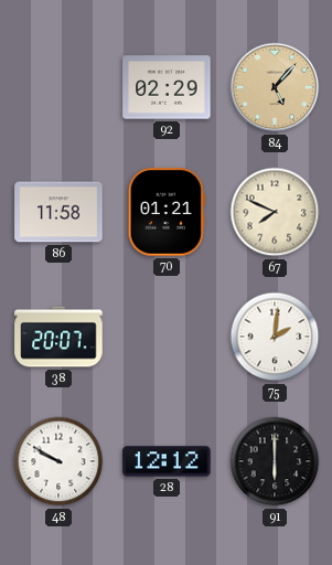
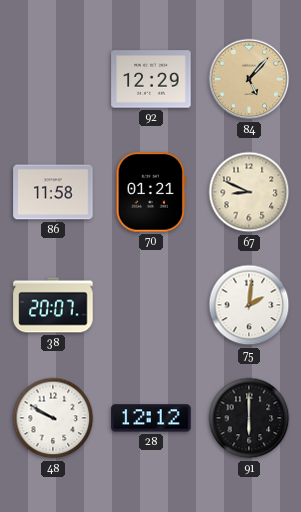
92: 02:29 -> 12:29 (151, 79)
67: 7:49 -> 8:49 (249, 192)
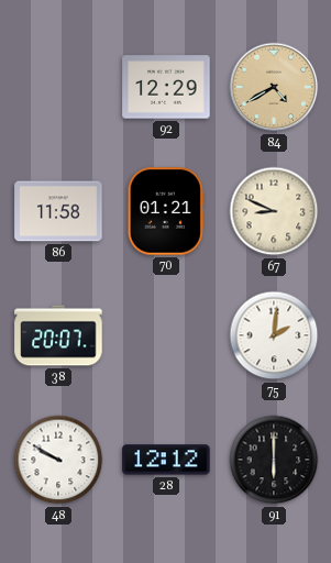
84: 5:07 -> 4:40 (274, 87)
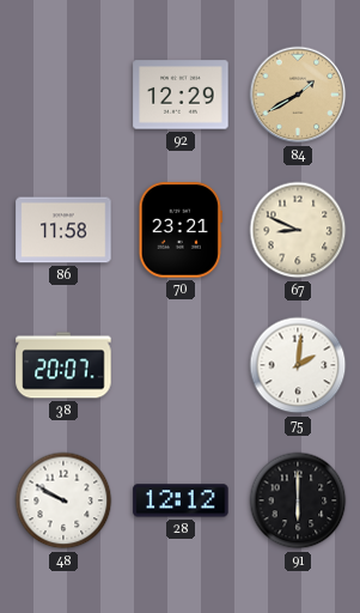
84: 4:40 -> 1:40 (298, 95)
70: 01:21 -> 23:21 (181, 230)
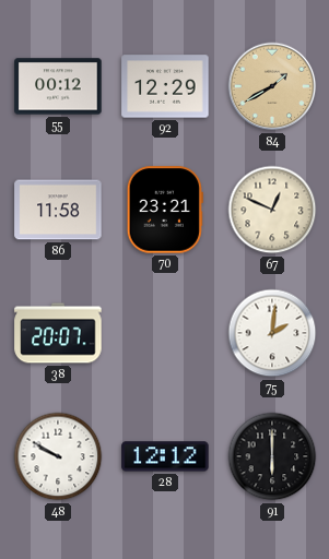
55: none -> 00:12 (58, 86)
67: 8:49 -> 12:49 (272, 210)
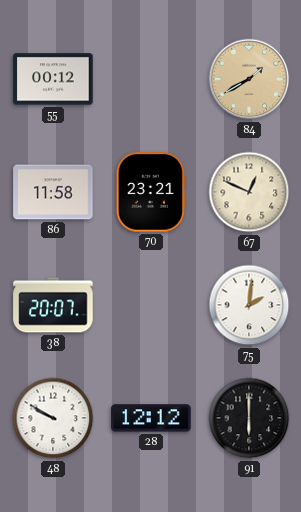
92: 12:29 -> none (165, 86)
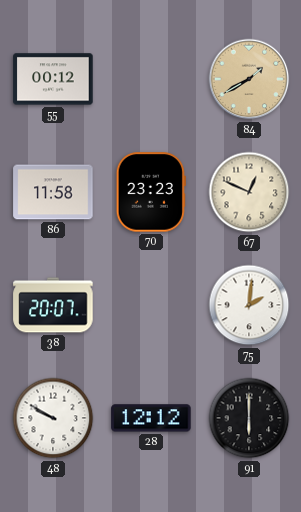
70: 23:21 -> 23:23 (151, 192)
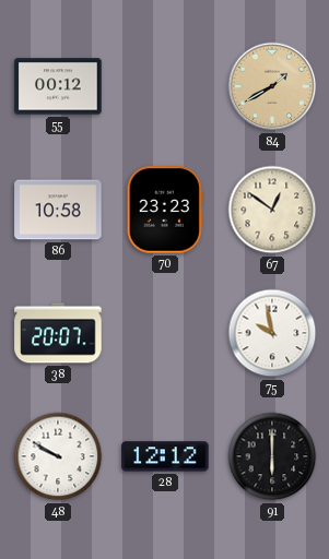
86: 11:58 -> 10:58 (58, 210)
67: 12:49 -> 12:51 (272, 210)
75: 2:01 -> 9:58 (272, 333)
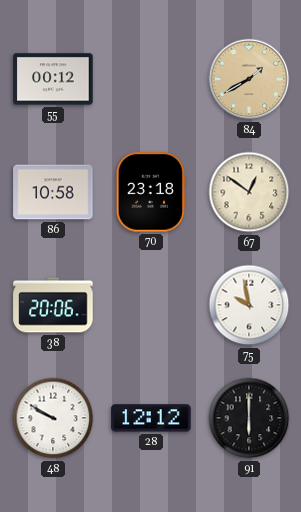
70: 23:23 -> 23:18 (151, 192)
38: 20:07 -> 20:06 (53, 305)
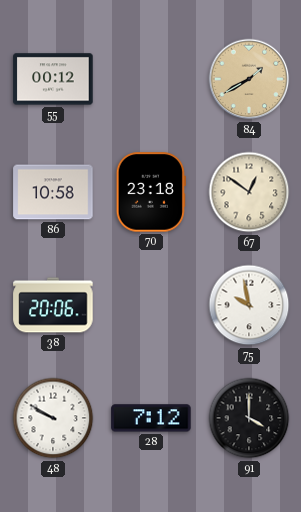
28: 12:12 -> 7:12 (151, 418)
91: 6:00 -> 4:00 (249, 418)
